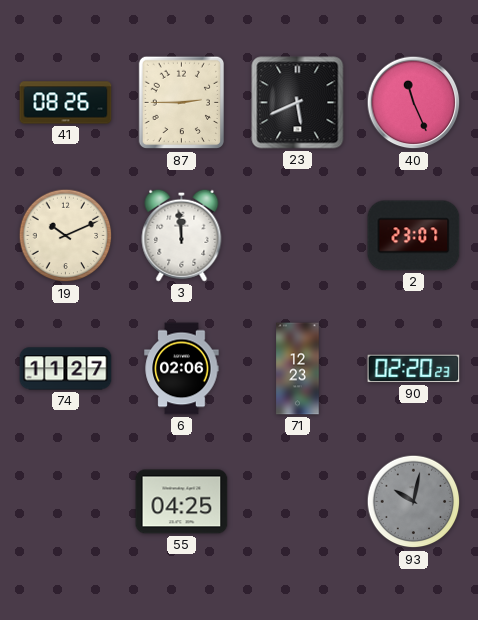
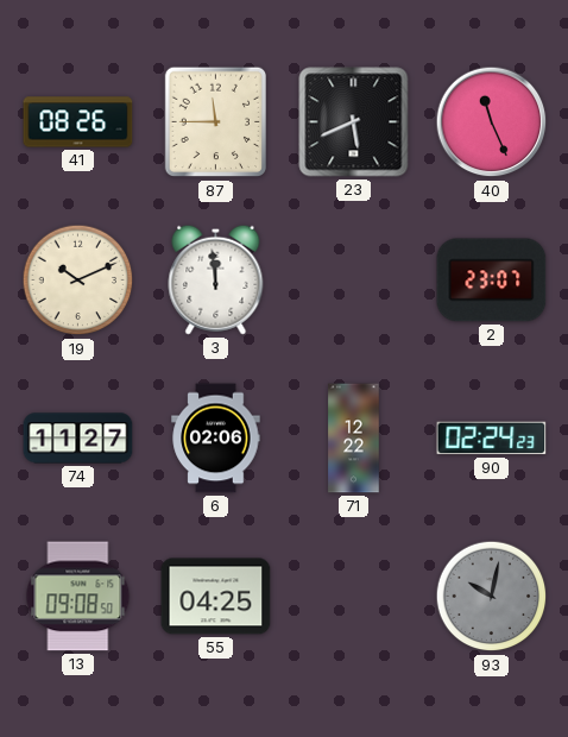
87: 2:45 -> 11:45 (215, 122)
71: 12:23 -> 12:22 (354, 439)
90: 02:20 -> 02:24 (492, 439)
13: none -> 09:08 (78, 597)
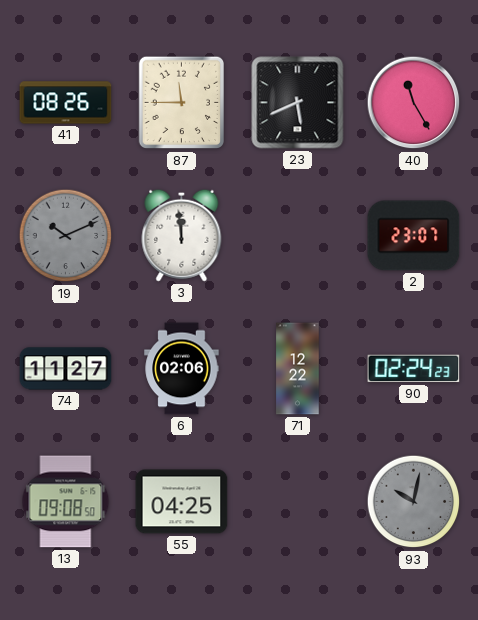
40: 11:26 -> 11:25 (414, 103)
19 dial: cream -> grey (66, 236)
